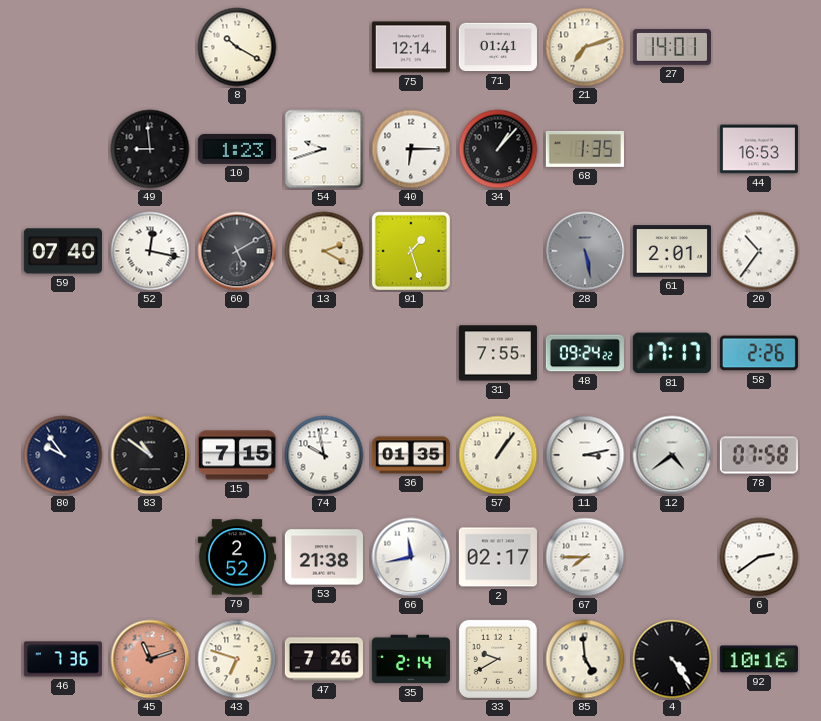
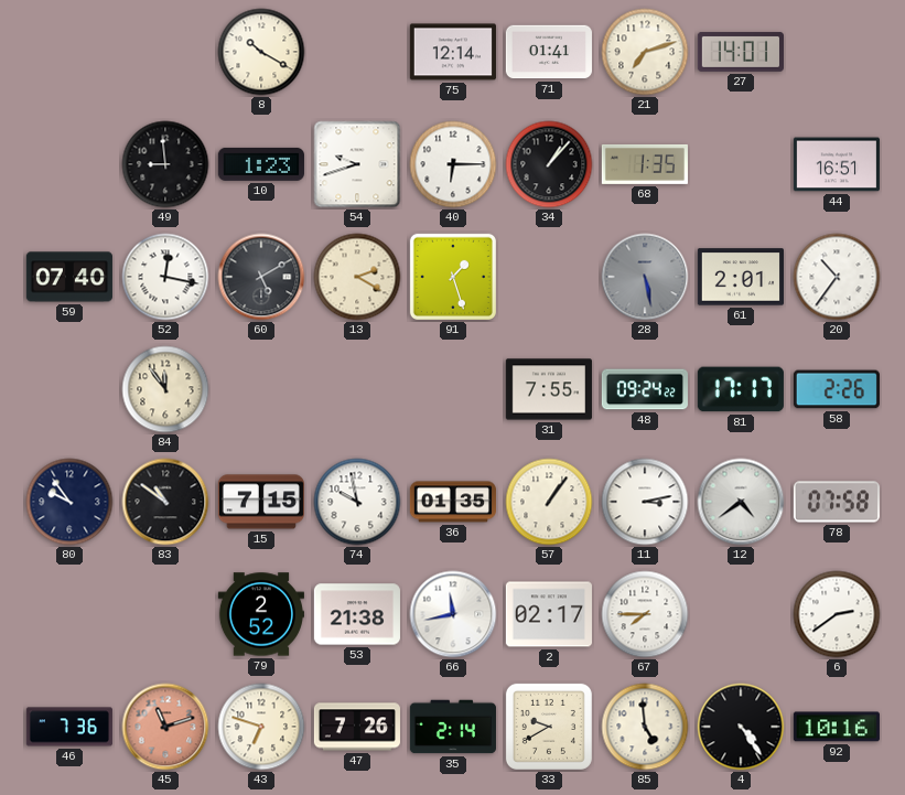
44: 16:53 -> 16:51 (837, 164)
84: none -> 11:54 (165, 389)
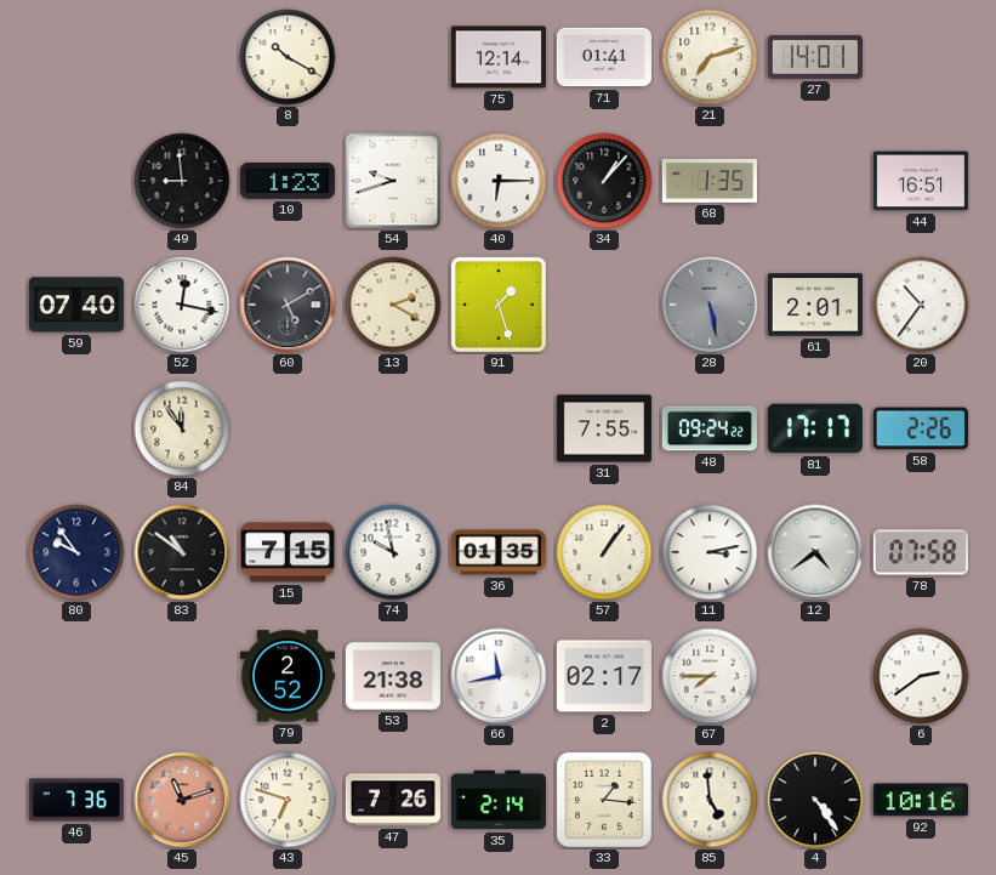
33: 9:40 -> 1:16 (604, 800)
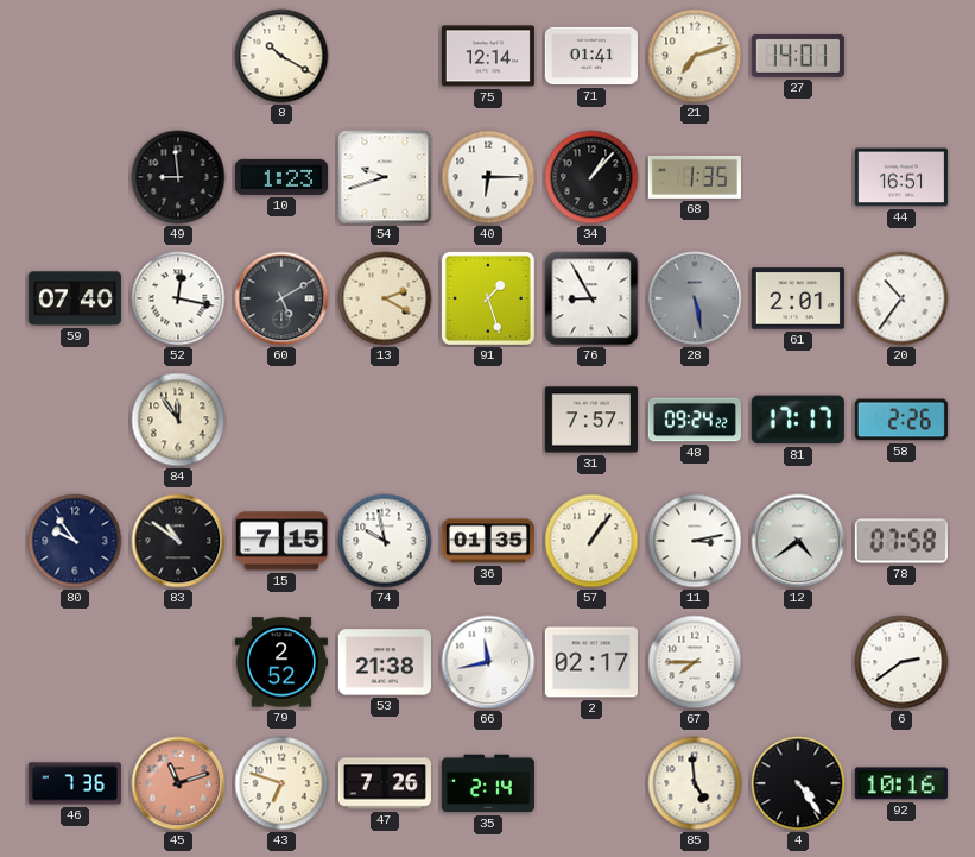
76: none -> 8:55 (591, 298)
31: 7:55 -> 7:57 (591, 420)
33: 1:16 -> none (604, 800)
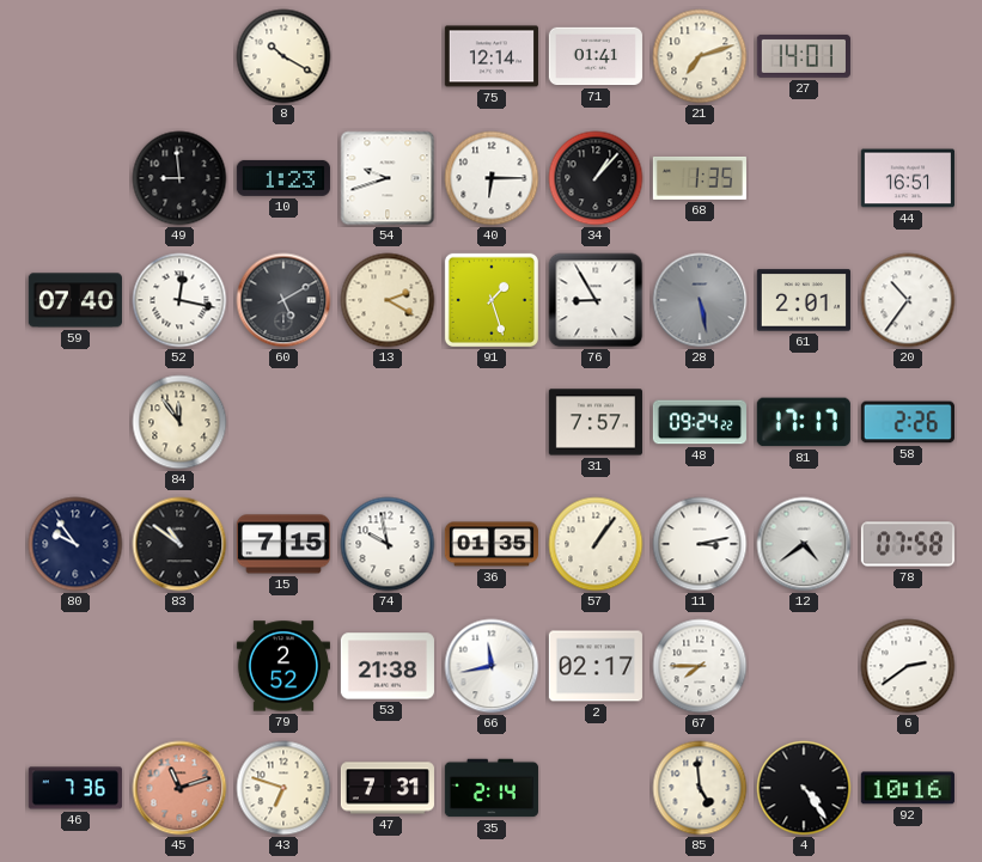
47: 7:26 -> 7:31 (388, 788)
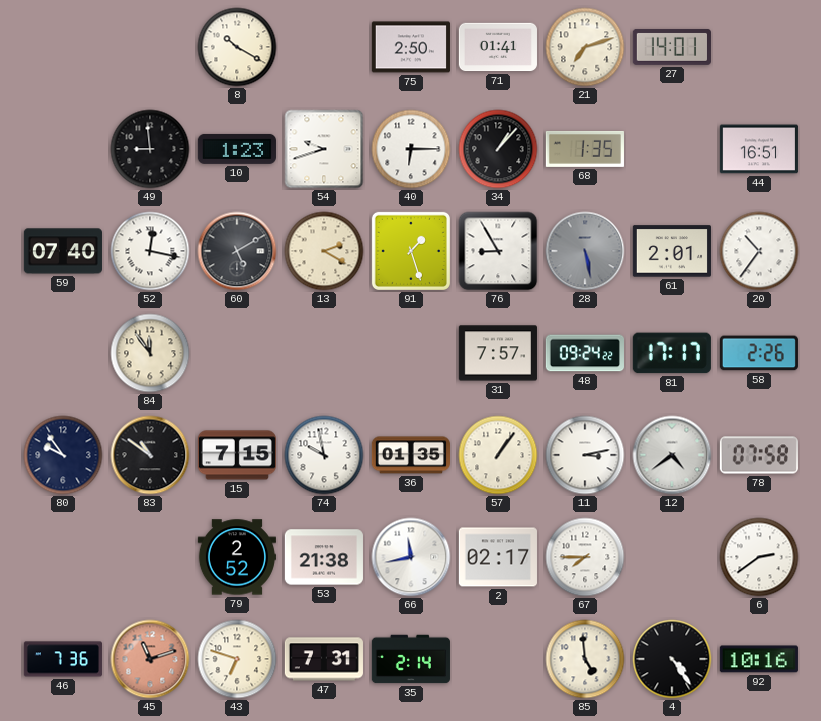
75: 12:14 -> 2:50 (411, 47)
